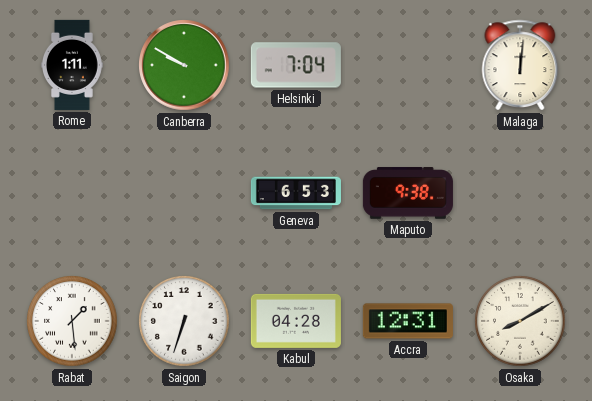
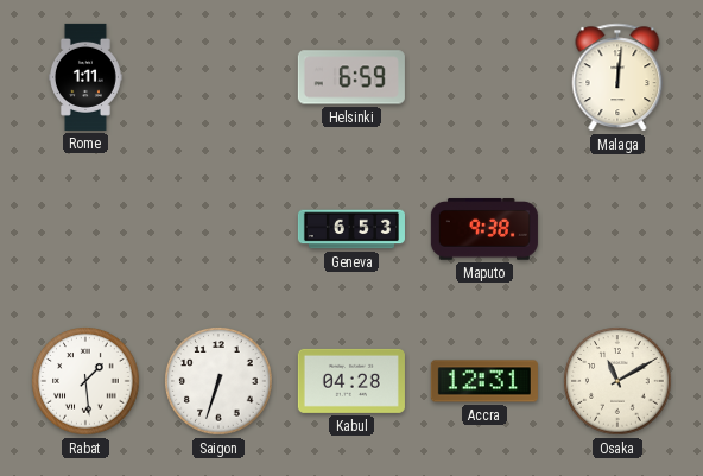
Canberra: 9:50 -> none (184, 65)
Helsinki: 7:04 -> 6:59 (351, 77)
Osaka: 8:10 -> 11:10 (617, 381)
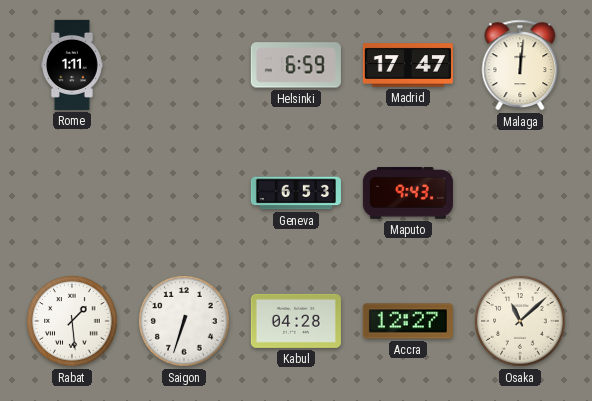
Madrid: none -> 17:47 (408, 65)
Maputo: 9:38 -> 9:43 (408, 193)
Accra: 12:31 -> 12:27 (408, 321)
Osaka: 11:10 -> 11:08 (520, 321)
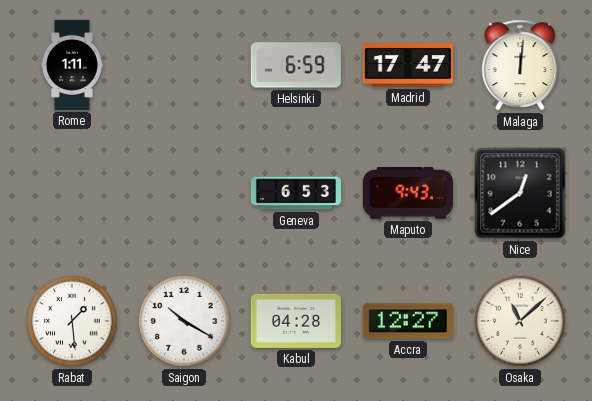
Nice: none -> 12:39 (520, 193)
Saigon: 6:33 -> 10:20 (184, 321)
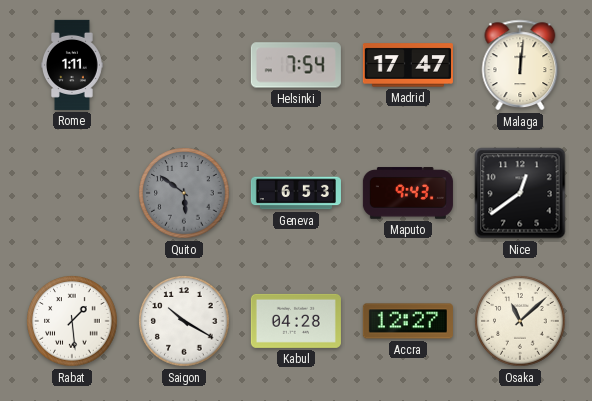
Helsinki: 6:59 -> 7:54 (296, 65)
Quito: none -> 5:51 (184, 193)
